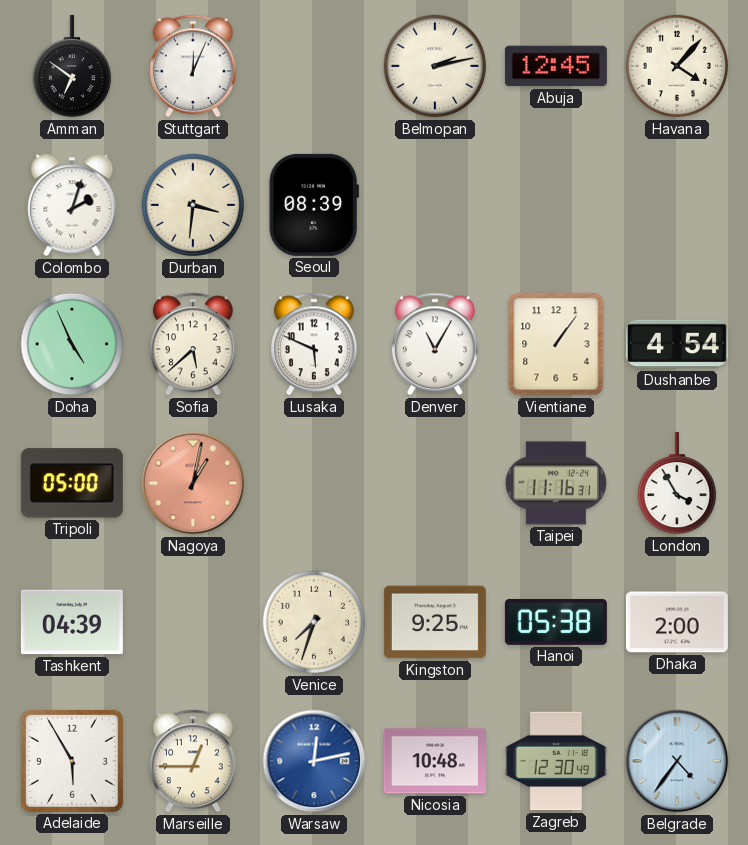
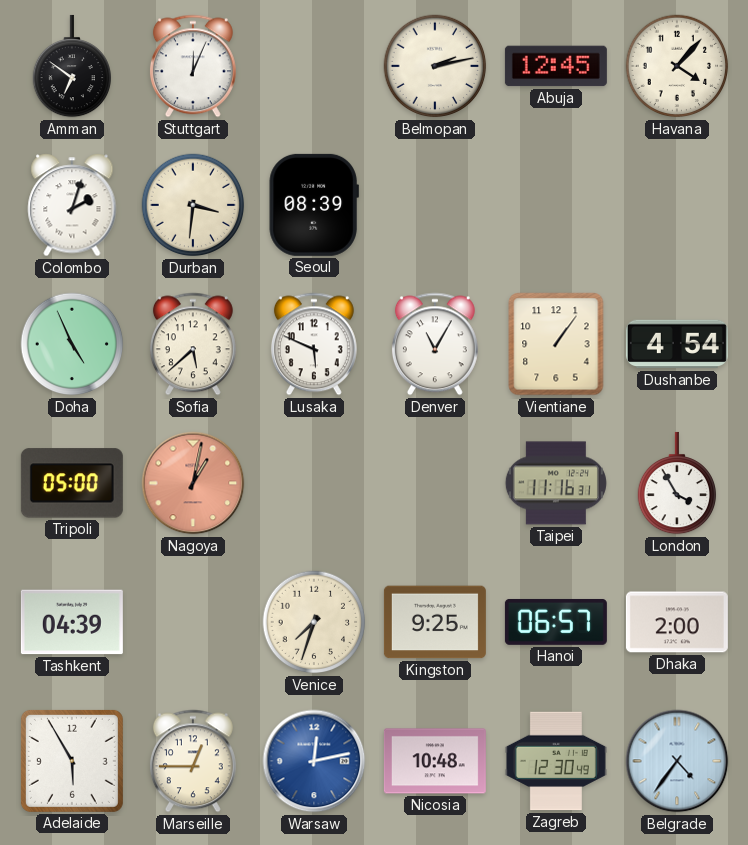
Hanoi: 05:38 -> 06:57 (556, 622)
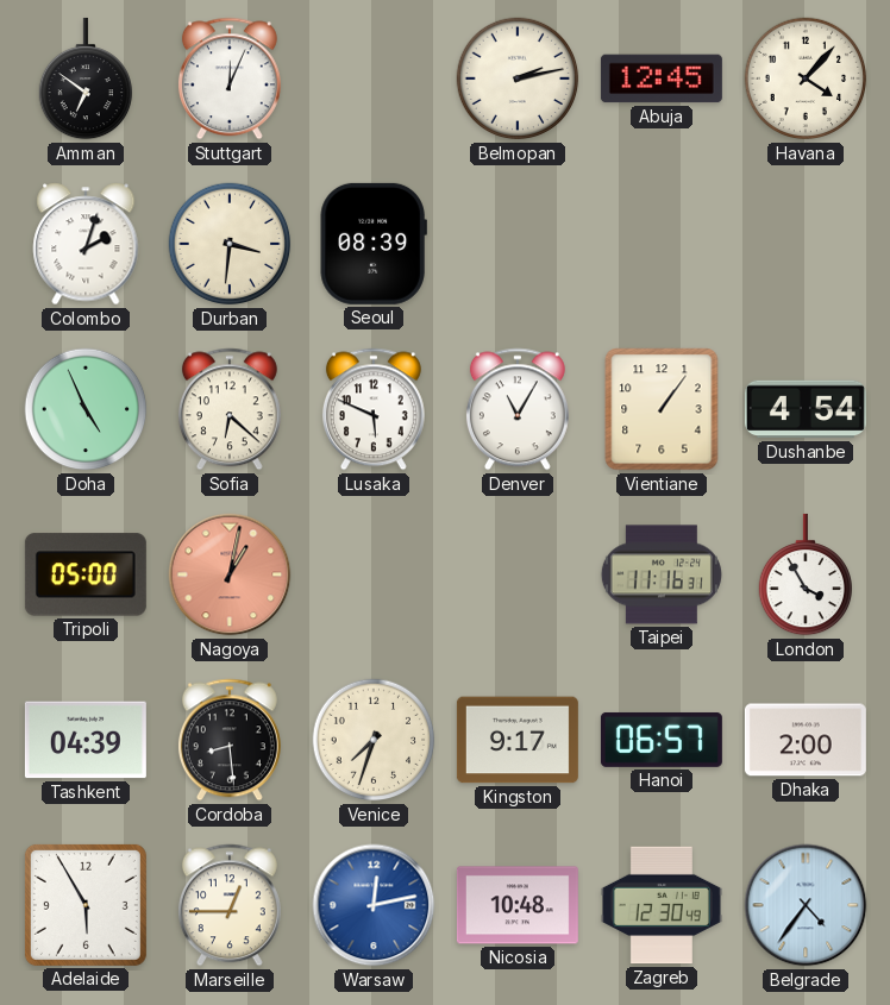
Sofia: 5:38 -> 6:22 (230, 409)
Cordoba: none -> 8:29 (230, 740)
Kingston: 9:25 -> 9:17 (518, 740)
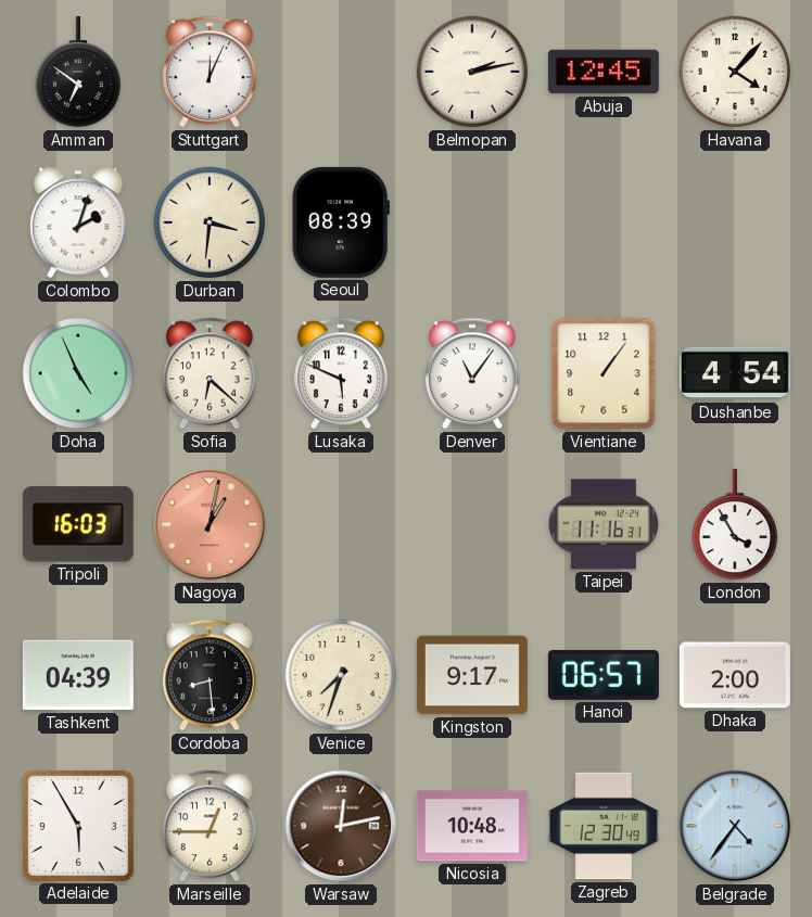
Denver: 11:05 -> 11:06 (472, 373)
Tripoli: 05:00 -> 16:03 (78, 524)
Warsaw dial: blue -> brown (341, 826)
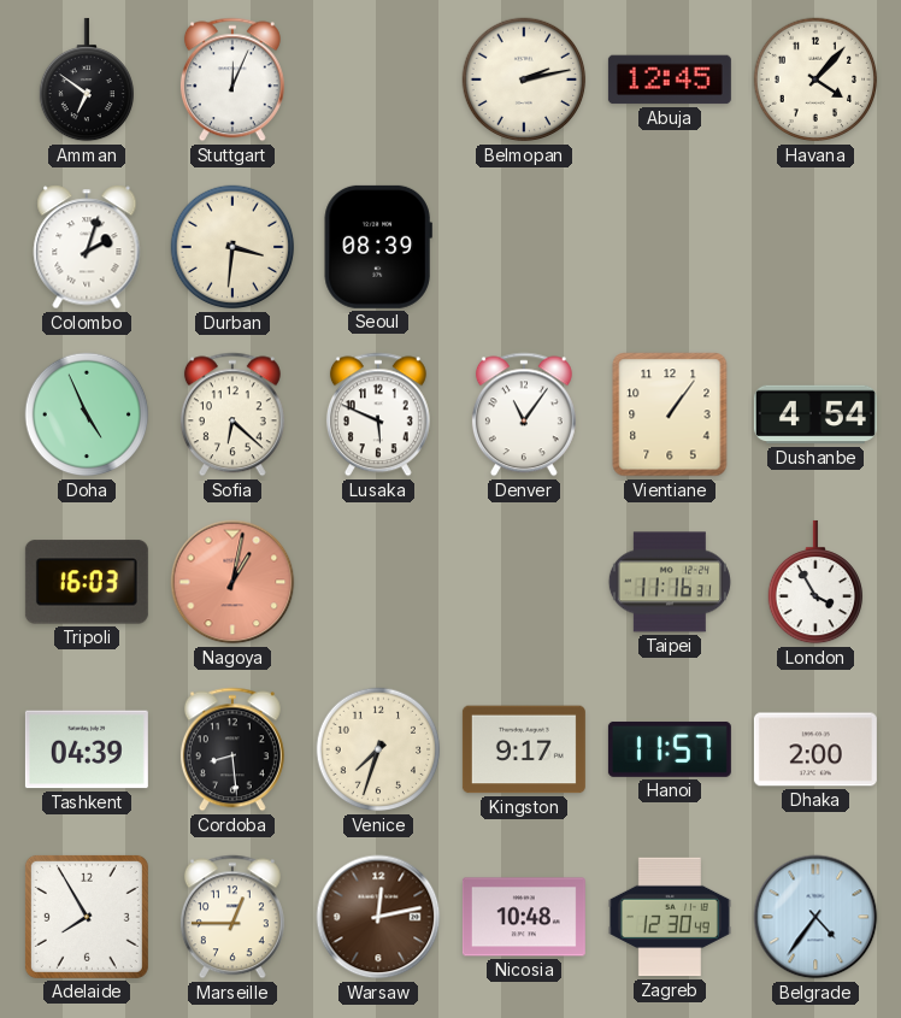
Hanoi: 06:57 -> 11:57 (670, 749)
Adelaide: 5:55 -> 7:55 (87, 917)
